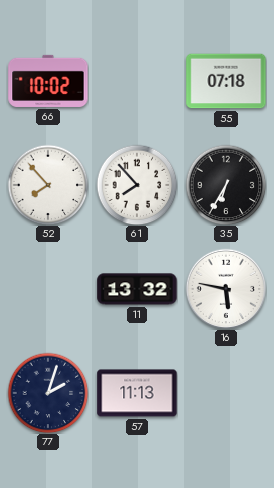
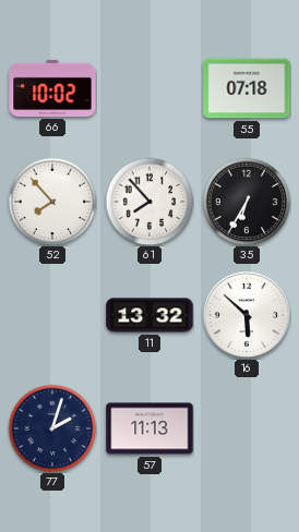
16: 5:47 -> 5:52 (246, 314)
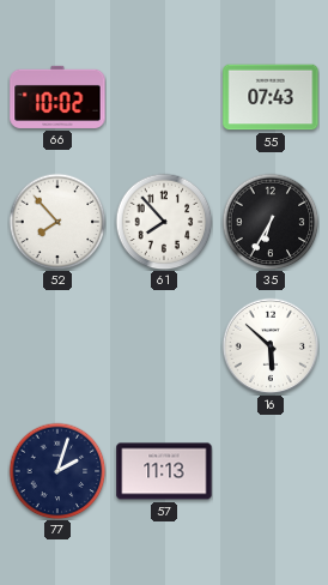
55: 07:18 -> 07:43 (271, 97)
11: 13:32 -> none (149, 315)
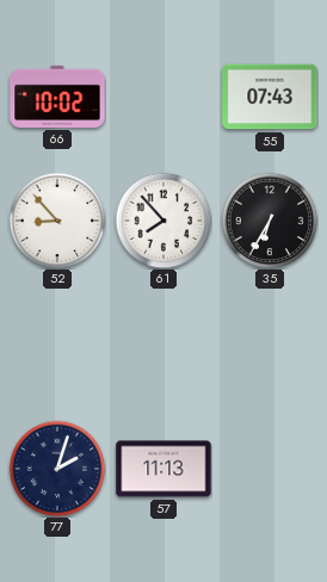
52: 7:53 -> 8:53 (57, 221)
16: 5:52 -> none (269, 345)
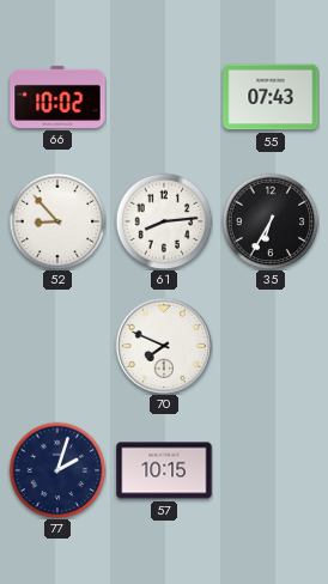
61: 7:53 -> 8:14 (164, 221)
70: none -> 7:49 (163, 345)
57: 11:13 -> 10:15 (164, 470)
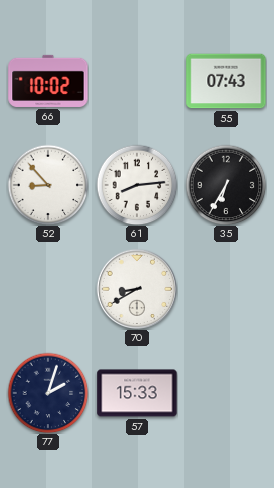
70: 7:49 -> 8:40 (136, 288)
57: 10:15 -> 15:33 (137, 393)
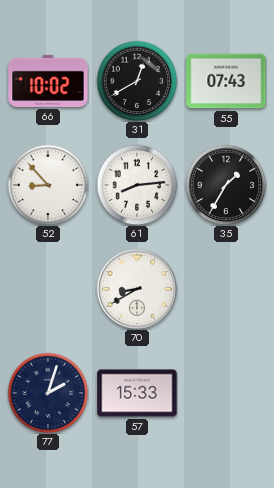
31: none -> 12:40 (137, 81)
35: 6:35 -> 1:35 (226, 185)
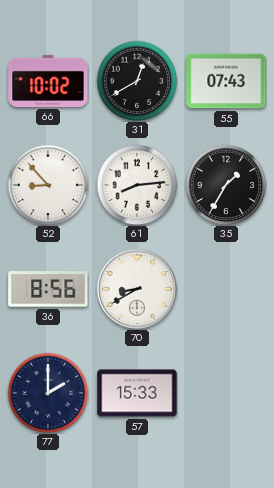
36: none -> 8:56 (48, 289)
77: 2:03 -> 2:00 (48, 393)
